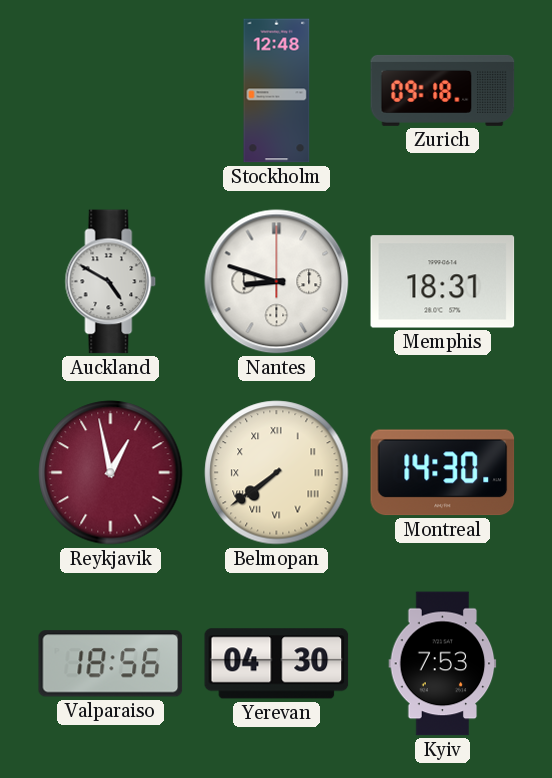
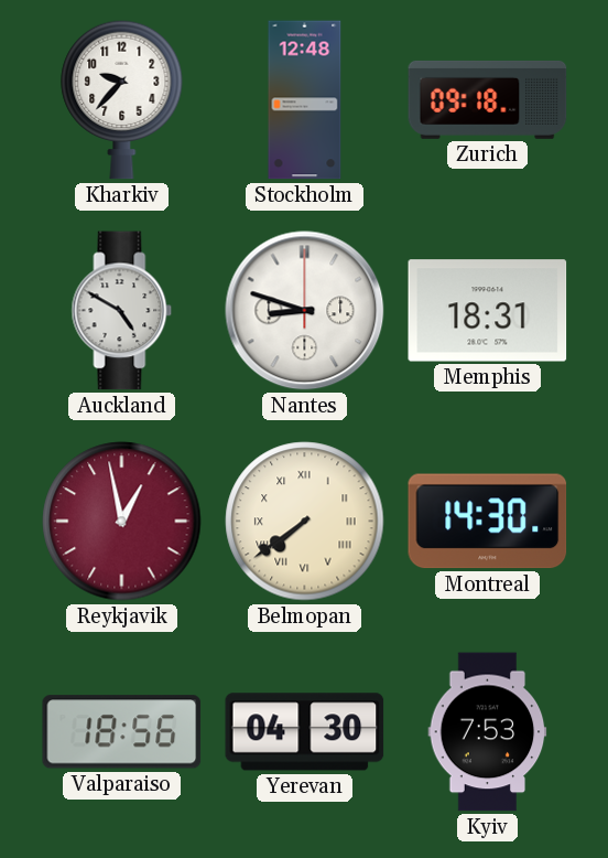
Kharkiv: none -> 9:37 (122, 99)
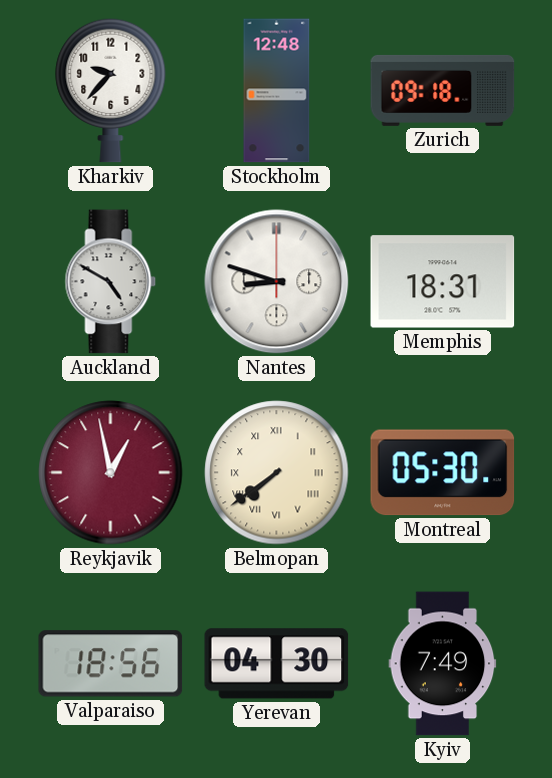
Montreal: 14:30 -> 05:30 (443, 473)
Kyiv: 7:53 -> 7:49 (443, 664)
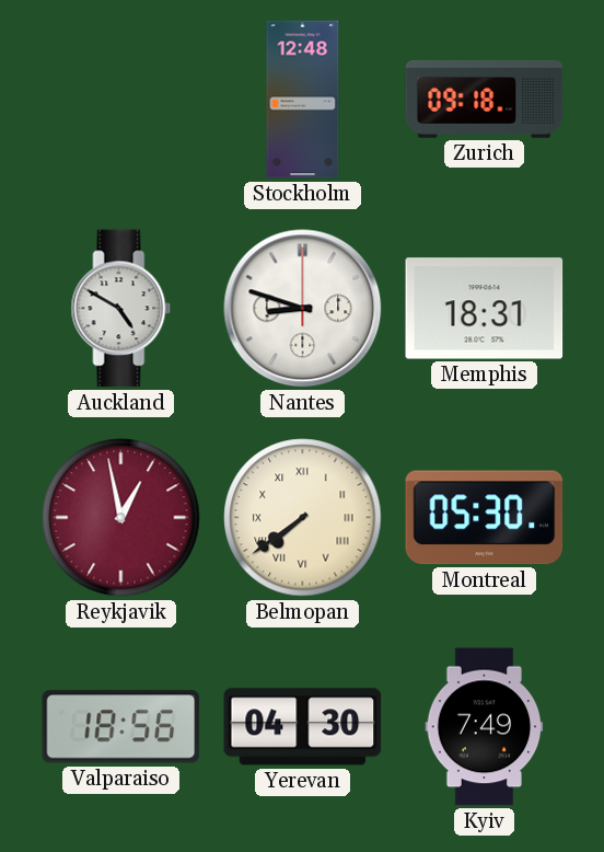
Kharkiv: 9:37 -> none (111, 90)
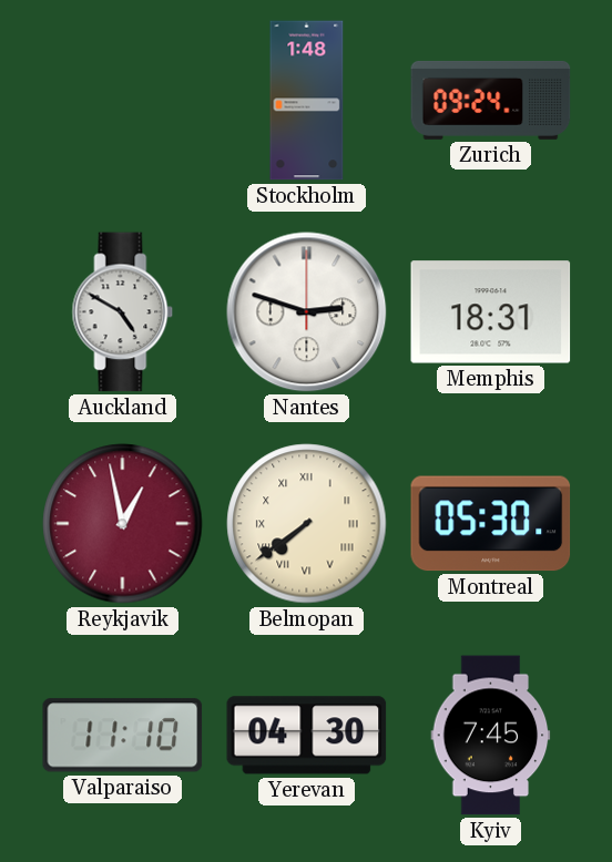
Stockholm: 12:48 -> 1:48 (307, 101)
Zurich: 09:18 -> 09:24 (491, 100)
Nantes: 8:48 -> 2:48 (307, 312)
Valparaiso: 18:56 -> 11:10 (123, 736)
Kyiv: 7:49 -> 7:45 (491, 736)
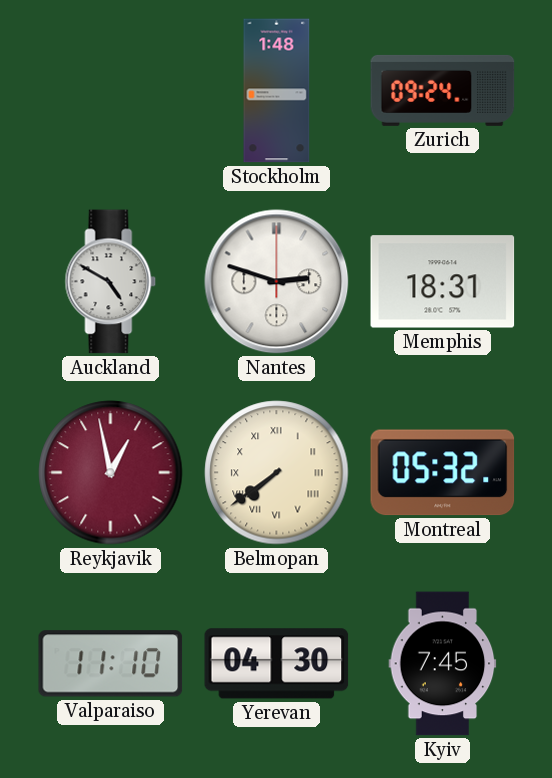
Montreal: 05:30 -> 05:32 (443, 473)
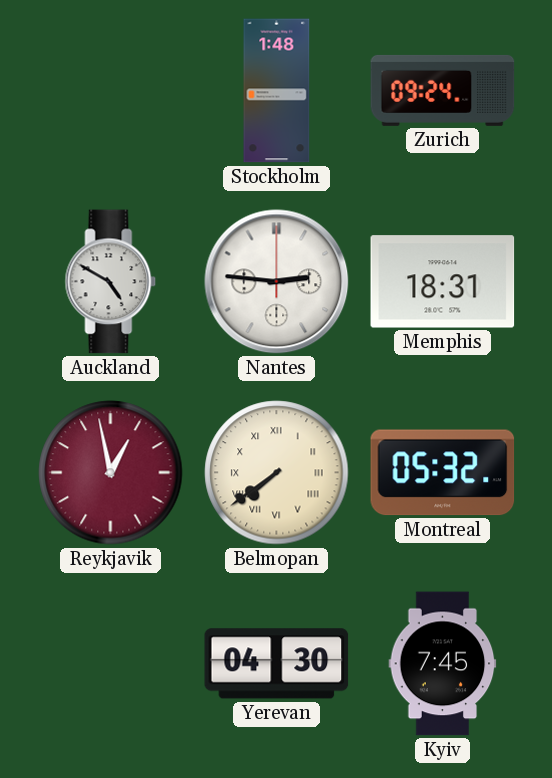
Nantes: 2:48 -> 2:46 (277, 282)
Valparaiso: 11:10 -> none (111, 664)
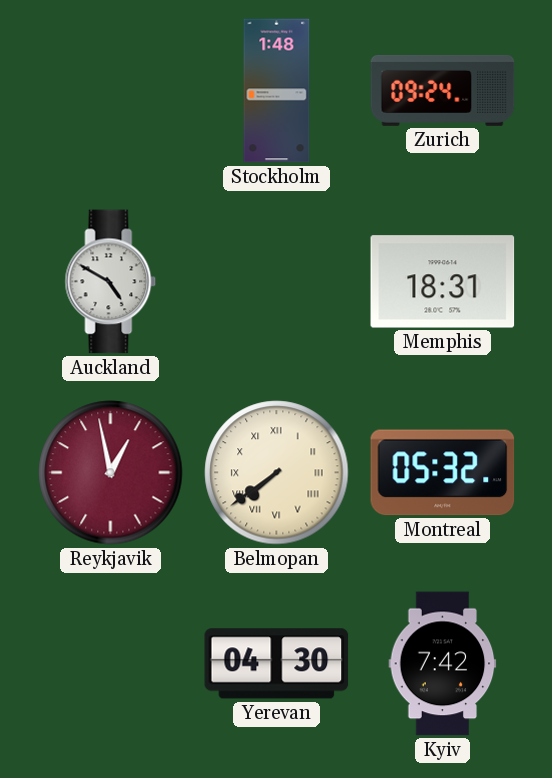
Nantes: 2:46 -> none (277, 282)
Kyiv: 7:45 -> 7:42 (443, 664)
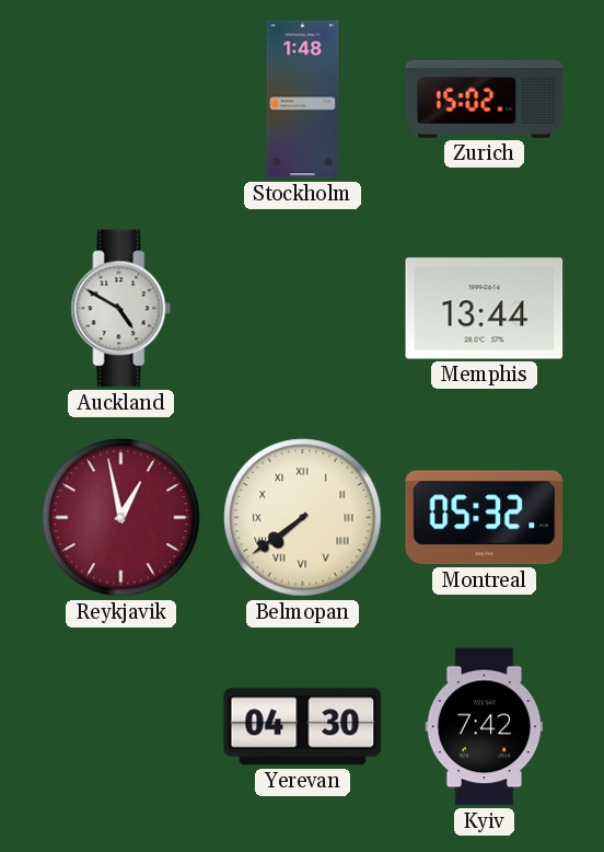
Zurich: 09:24 -> 15:02 (485, 99)
Memphis: 18:31 -> 13:44 (485, 309)
